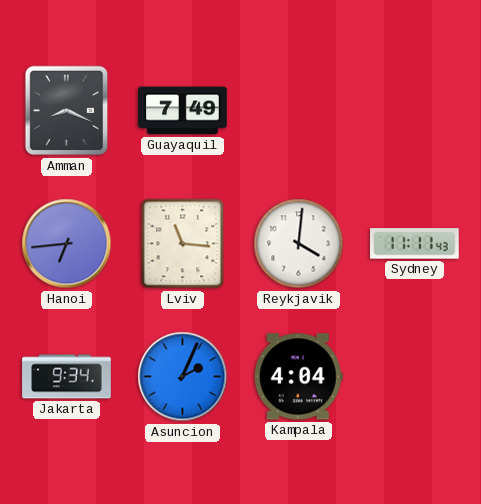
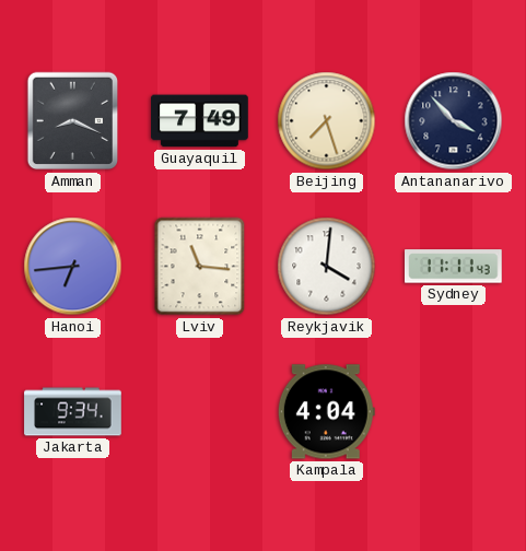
Beijing: none -> 7:27 (327, 121)
Antananarivo: none -> 3:53 (454, 121)
Asuncion: 2:04 -> none (183, 377)
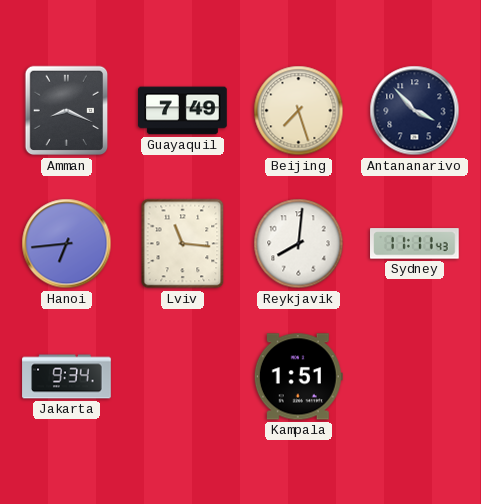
Reykjavik: 4:01 -> 8:01 (299, 244)
Kampala: 4:04 -> 1:51 (298, 377)
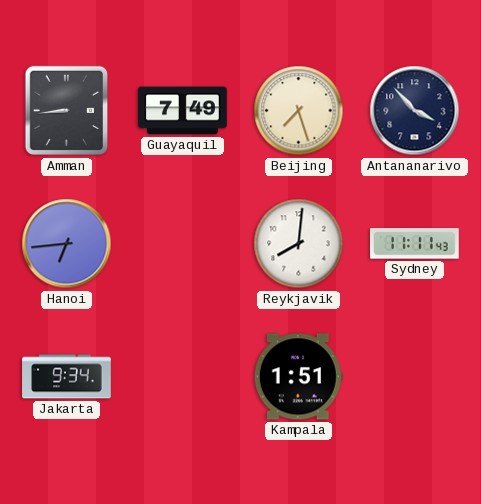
Amman: 8:19 -> 8:44 (67, 111)
Lviv: 11:16 -> none (183, 244)
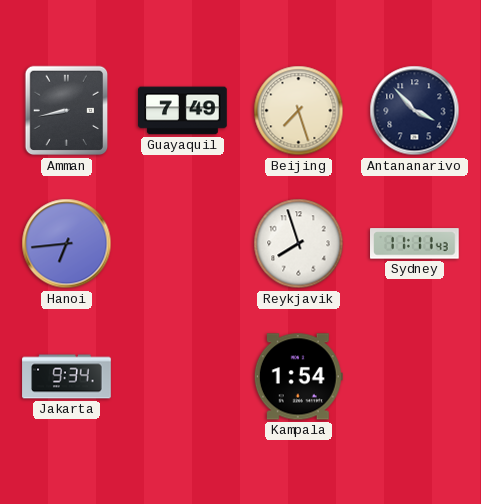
Amman: 8:44 -> 8:43 (67, 111)
Reykjavik: 8:01 -> 7:57 (299, 244)
Kampala: 1:51 -> 1:54 (298, 377)
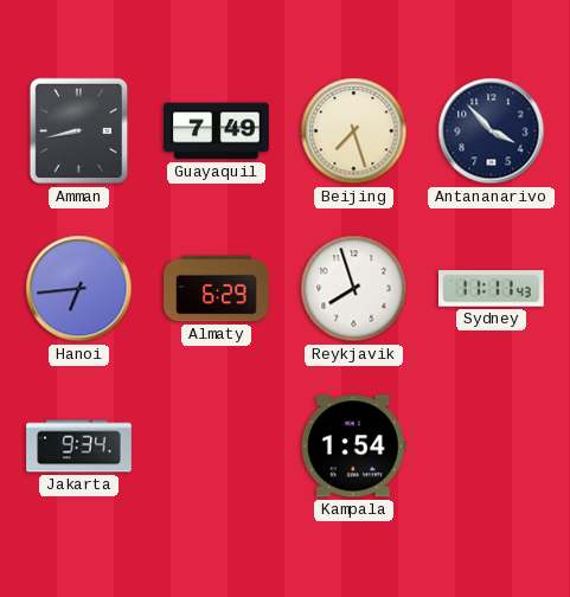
Almaty: none -> 6:29 (217, 289)
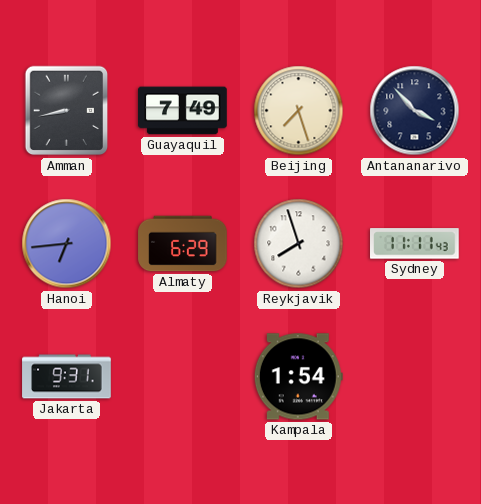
Jakarta: 9:34 -> 9:31 (67, 377)
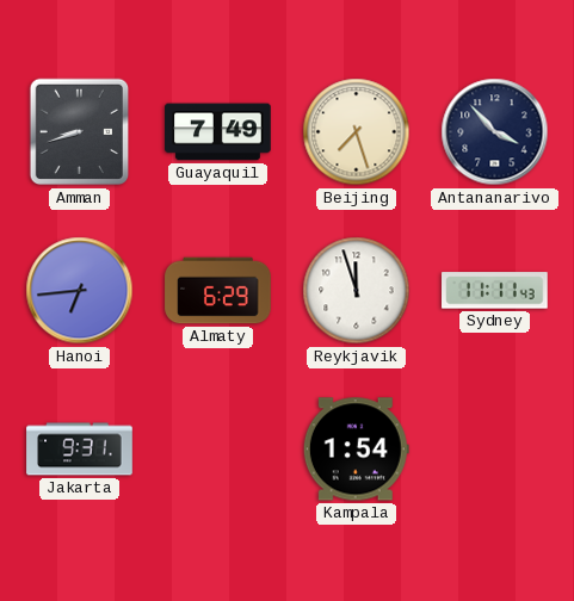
Amman: 8:43 -> 8:42 (80, 132)
Reykjavik: 7:57 -> 11:57 (357, 291)
